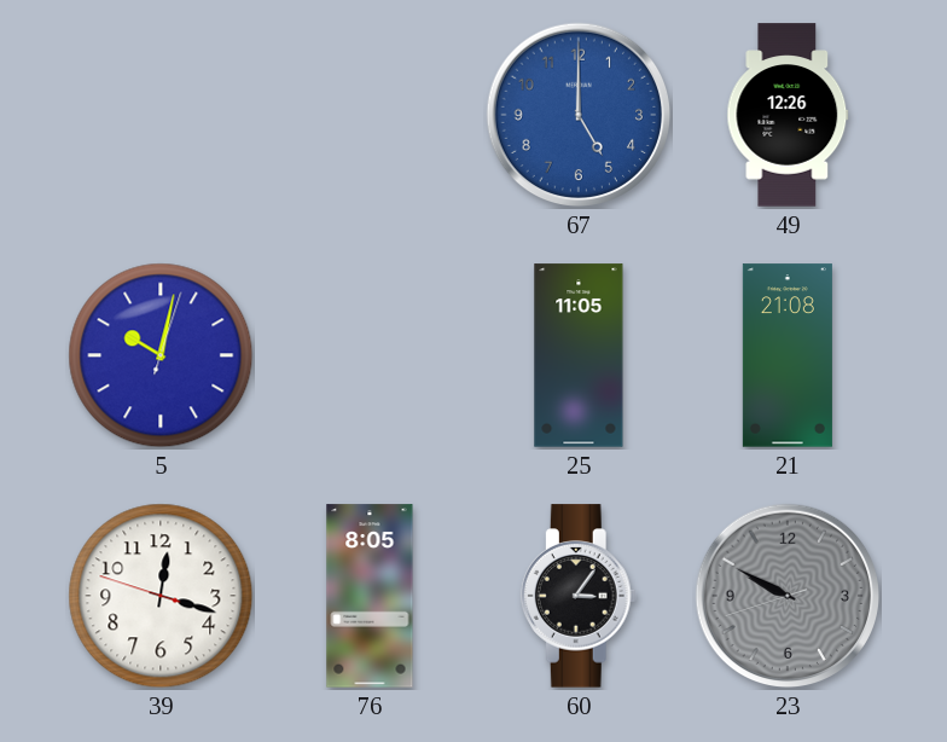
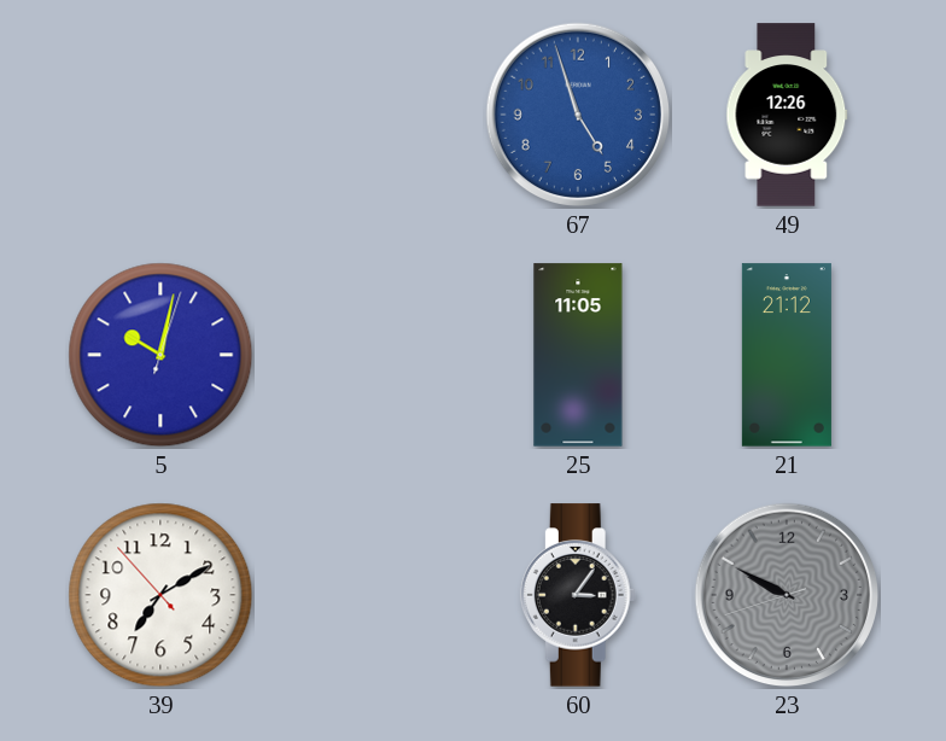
67: 5:00 -> 4:57 (578, 115)
21: 21:08 -> 21:12 (787, 355)
39: 12:17 -> 7:09 (160, 595)
76: 8:05 -> none (370, 596)
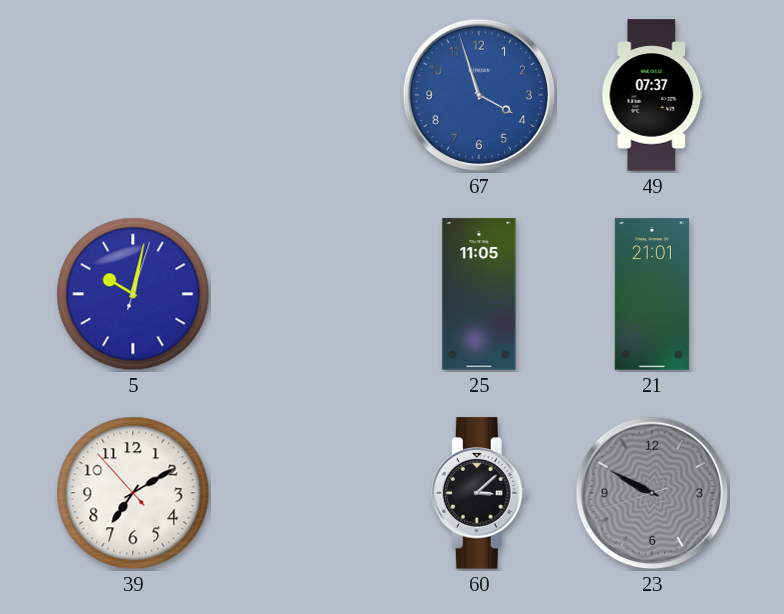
67: 4:57 -> 3:57 (479, 95)
49: 12:26 -> 07:37 (652, 95)
21: 21:12 -> 21:01 (652, 294)
60: 3:06 -> 3:08 (479, 493)
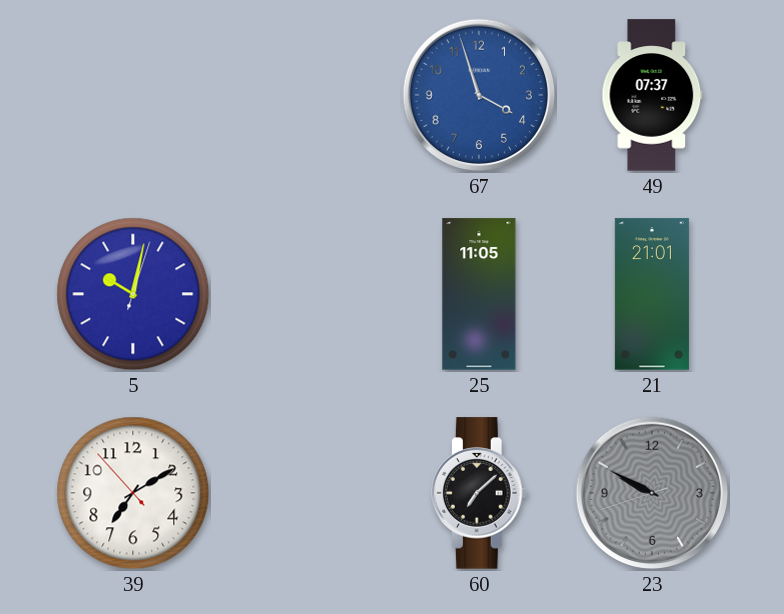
60: 3:08 -> 7:08 (479, 493)
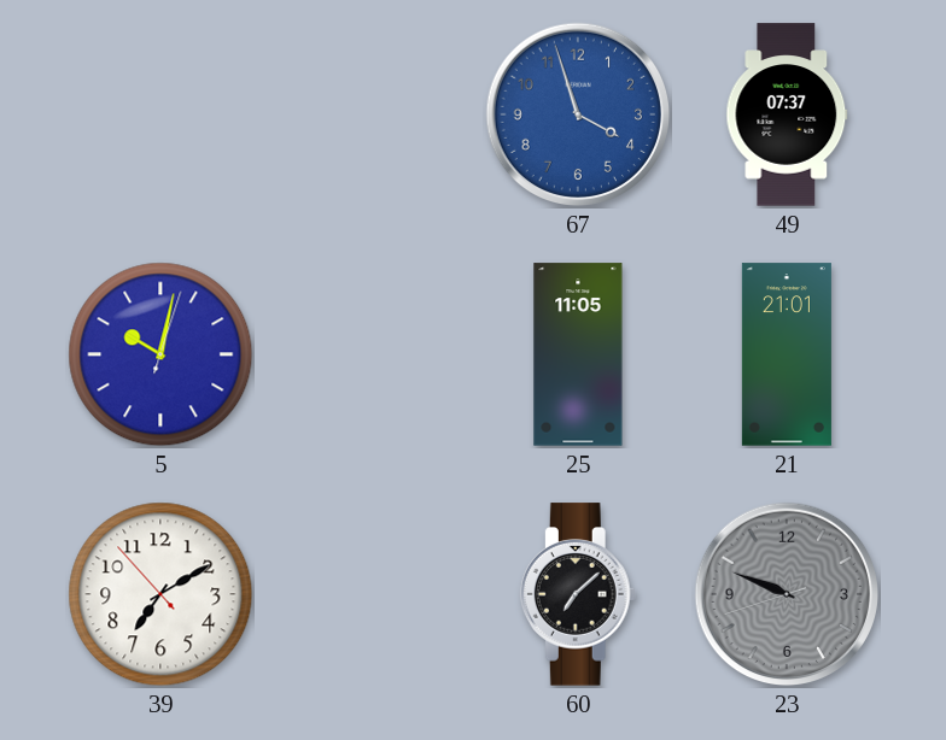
23: 9:49 -> 9:48 (787, 594)
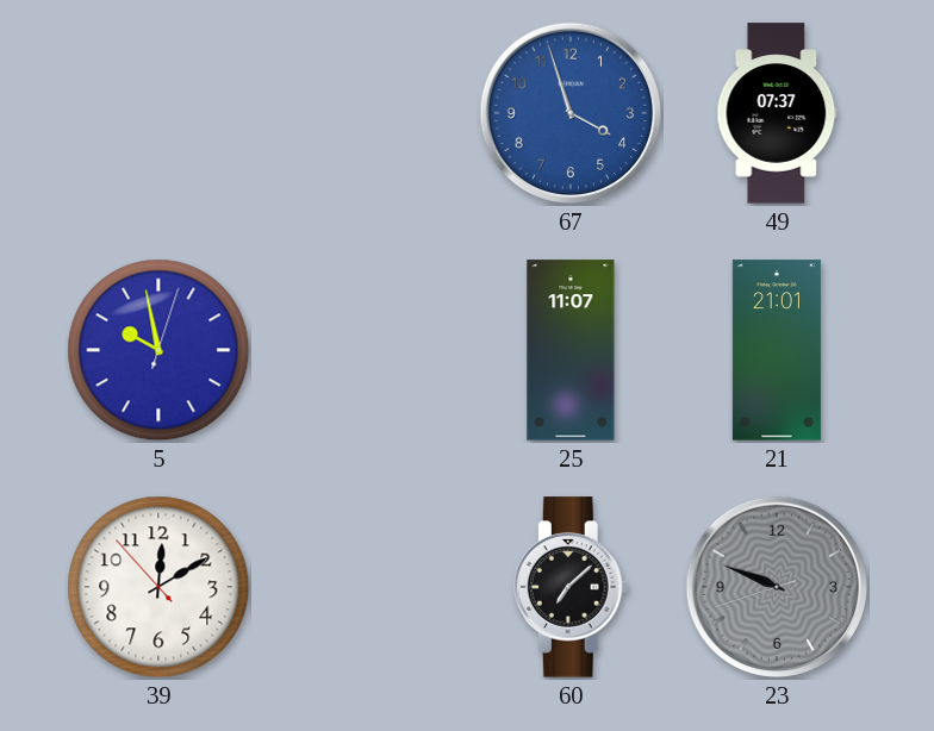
5: 10:02 -> 9:58 (158, 350)
25: 11:05 -> 11:07 (571, 350)
39: 7:09 -> 12:09 (158, 587)
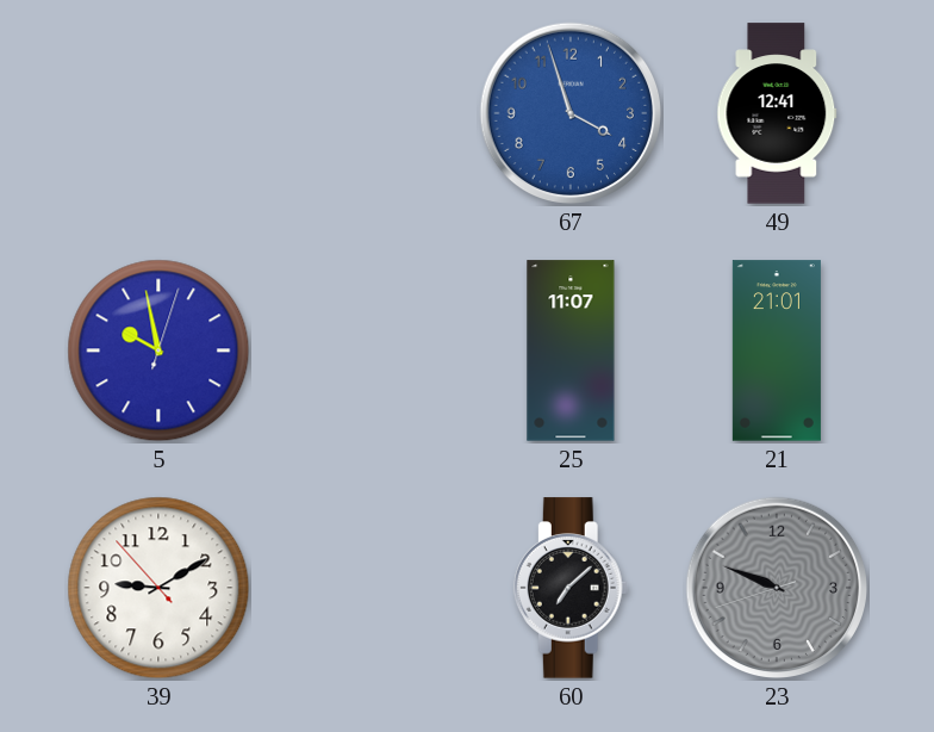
49: 07:37 -> 12:41 (777, 113)
39: 12:09 -> 9:09 (158, 588)
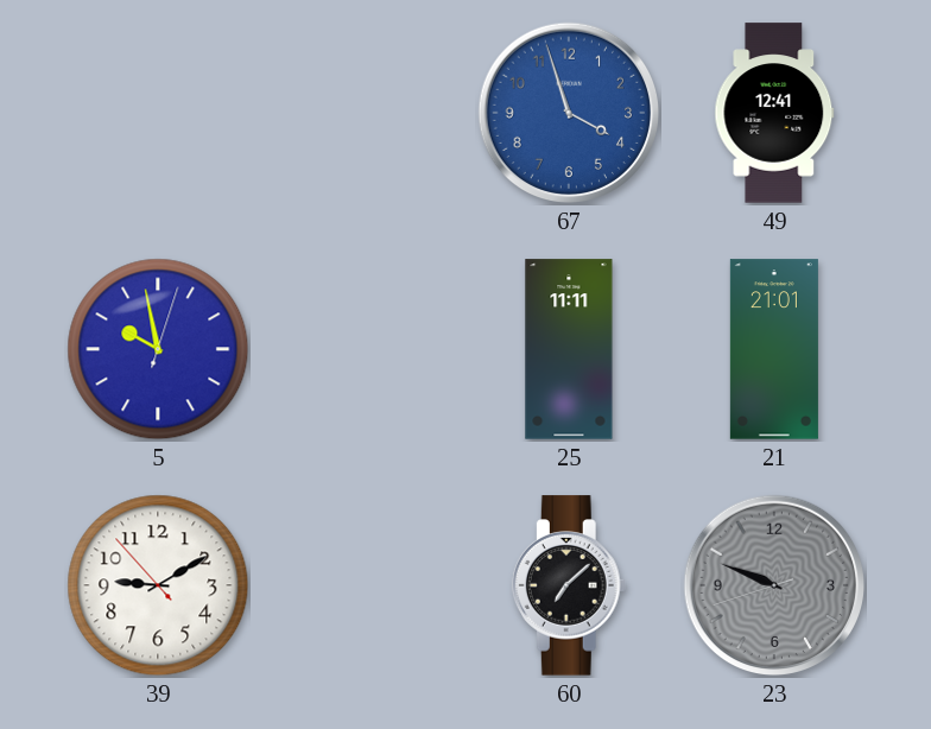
25: 11:07 -> 11:11 (569, 349)
